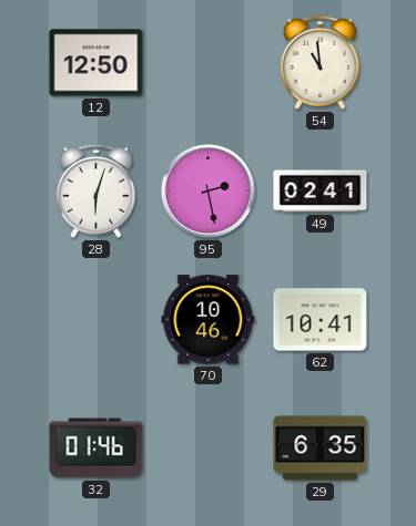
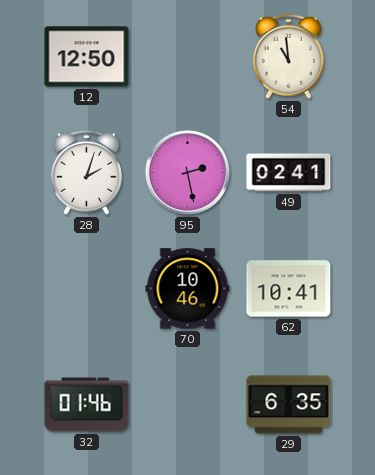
28: 6:03 -> 2:03 (86, 172)
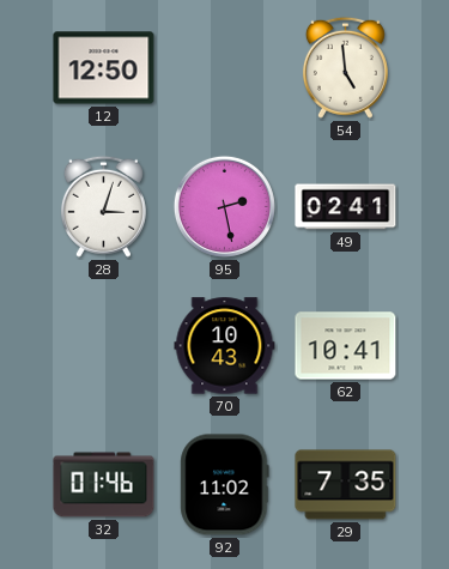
54: 10:59 -> 4:59 (345, 67)
28: 2:03 -> 3:03 (103, 206)
70: 10:46 -> 10:43 (225, 346)
92: none -> 11:02 (225, 485)
29: 6:35 -> 7:35 (346, 485)
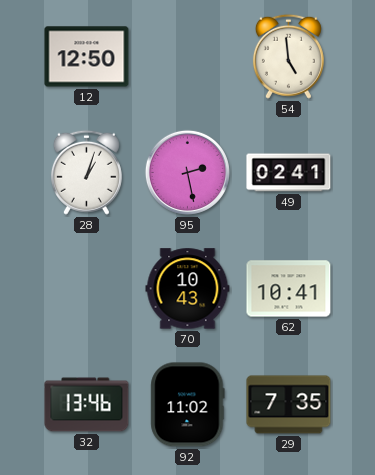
28: 3:03 -> 1:03 (86, 172)
32: 01:46 -> 13:46 (87, 405)
